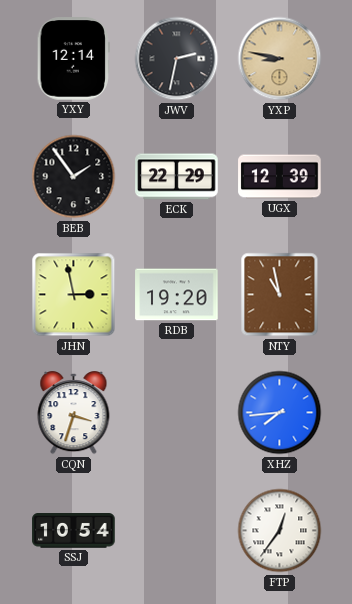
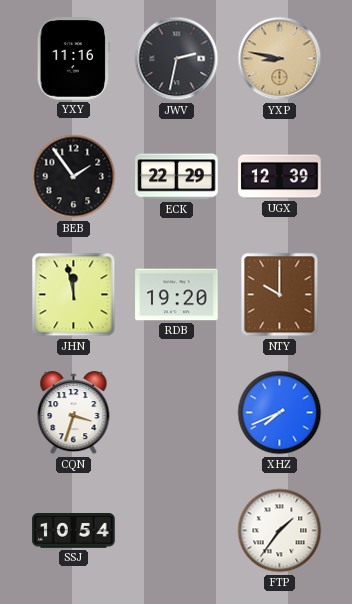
YXY: 12:14 -> 11:16 (73, 59)
JHN: 2:58 -> 11:58 (74, 295)
NTY: 10:58 -> 10:00 (280, 295)
XHZ: 7:44 -> 7:41 (280, 413)
FTP: 12:36 -> 1:36 (280, 531)
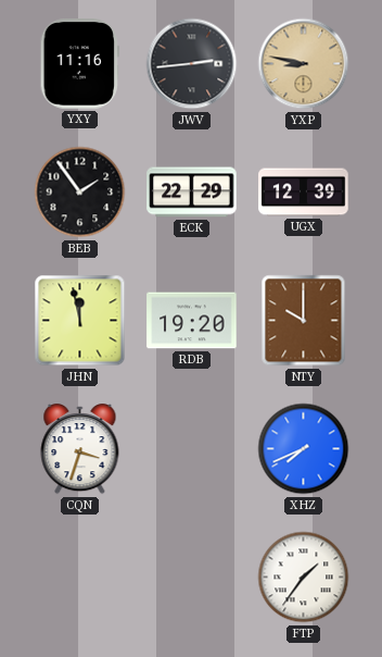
JWV: 2:32 -> 2:44 (192, 64)
SSJ: 10:54 -> none (74, 531)
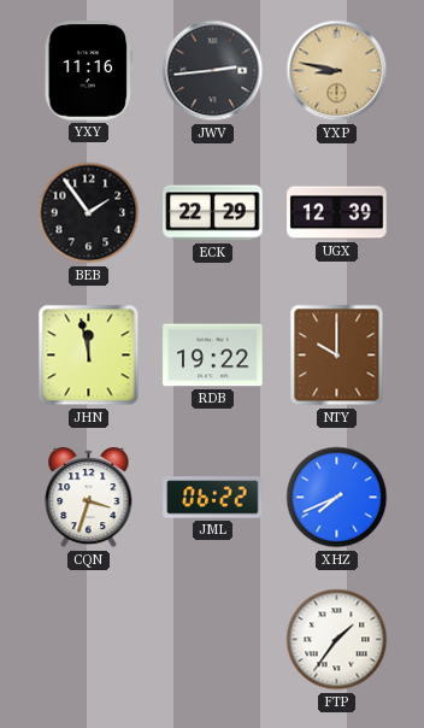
RDB: 19:20 -> 19:22 (213, 356)
JML: none -> 06:22 (213, 498)
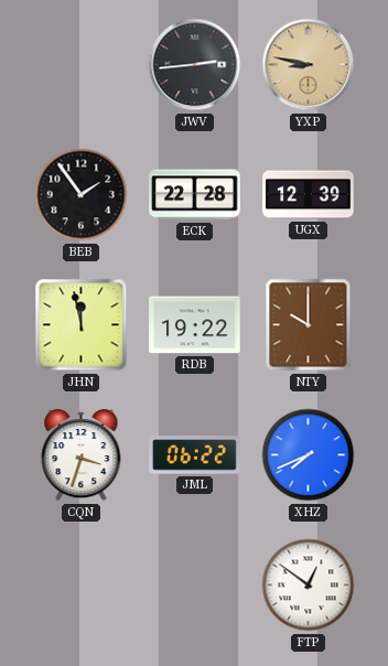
YXY: 11:16 -> none (88, 71)
ECK: 22:29 -> 22:28 (195, 195)
FTP: 1:36 -> 12:51 (309, 586)
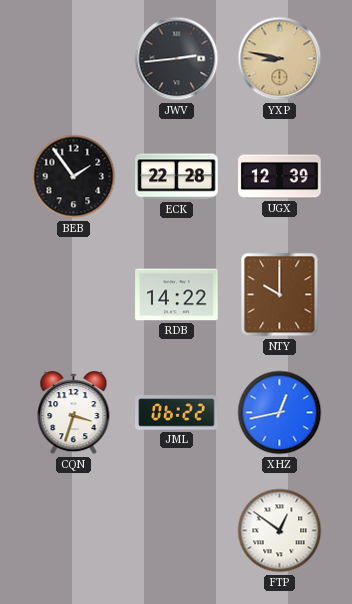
JHN: 11:58 -> none (82, 325)
RDB: 19:22 -> 14:22 (177, 295)
XHZ: 7:41 -> 12:43 (280, 413)
